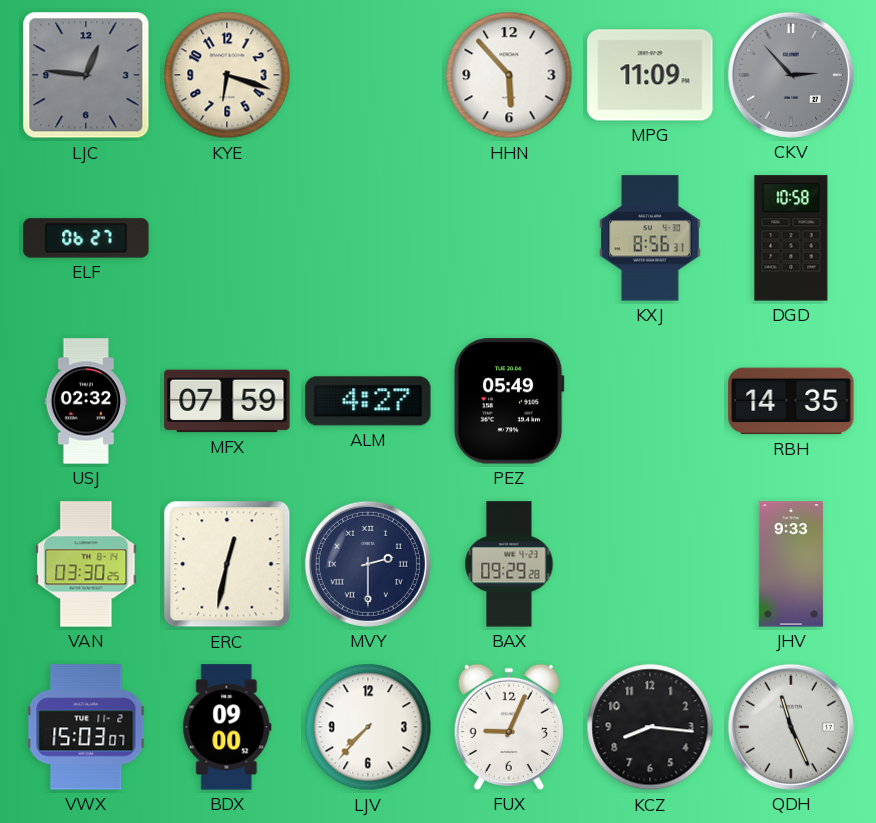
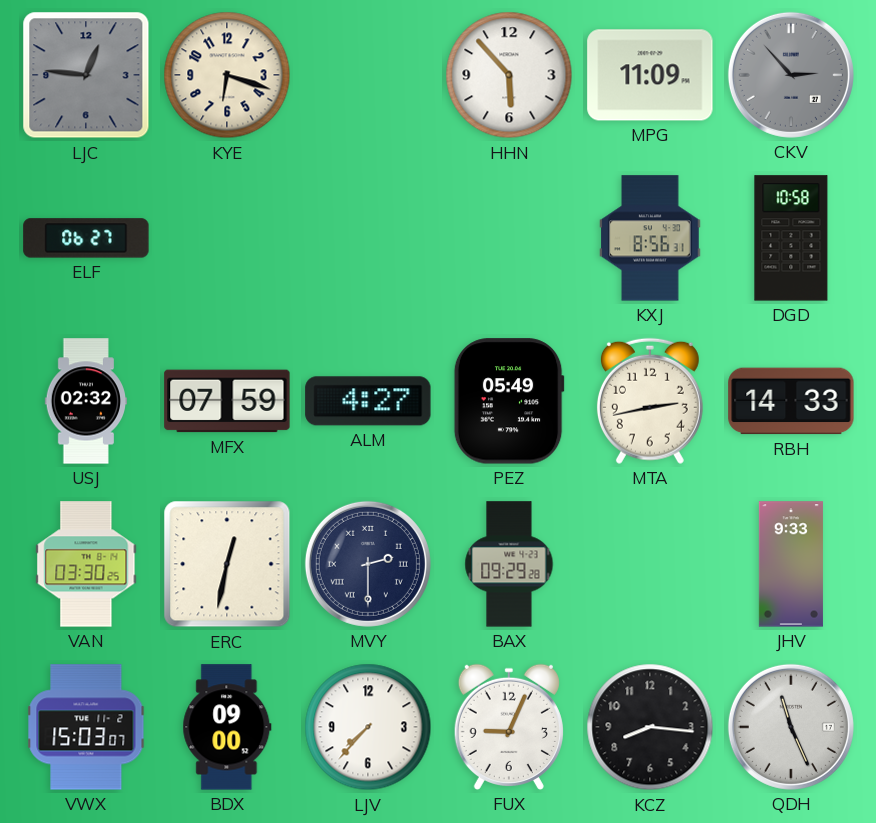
MTA: none -> 2:43 (650, 401)
RBH: 14:35 -> 14:33 (791, 401)
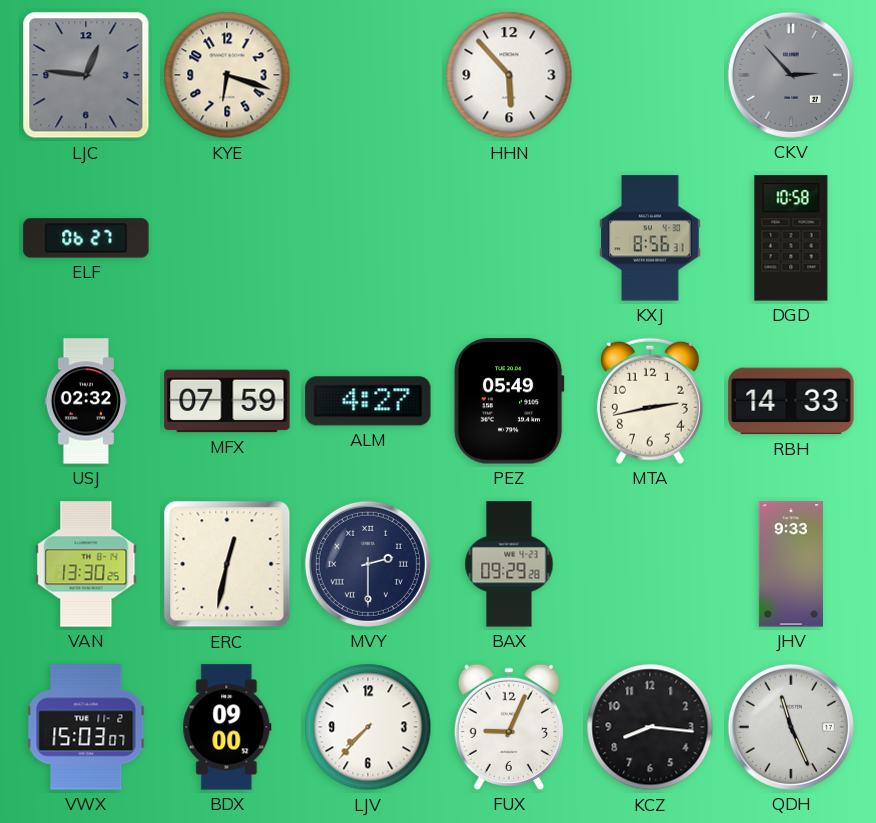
MPG: 11:09 -> none (650, 75)
VAN: 03:30 -> 13:30 (86, 564)
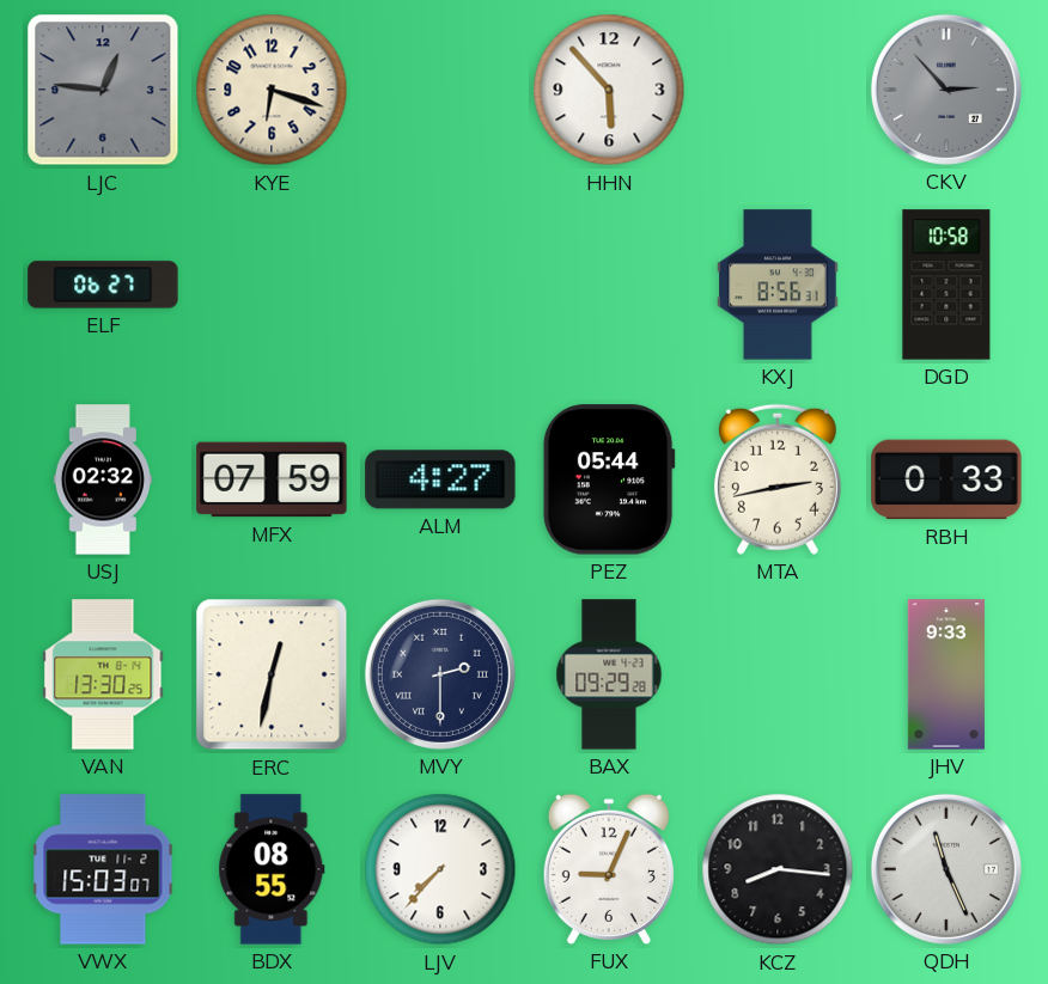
PEZ: 05:49 -> 05:44 (609, 479)
RBH: 14:33 -> 0:33 (946, 479)
BDX: 09:00 -> 08:55 (272, 869)
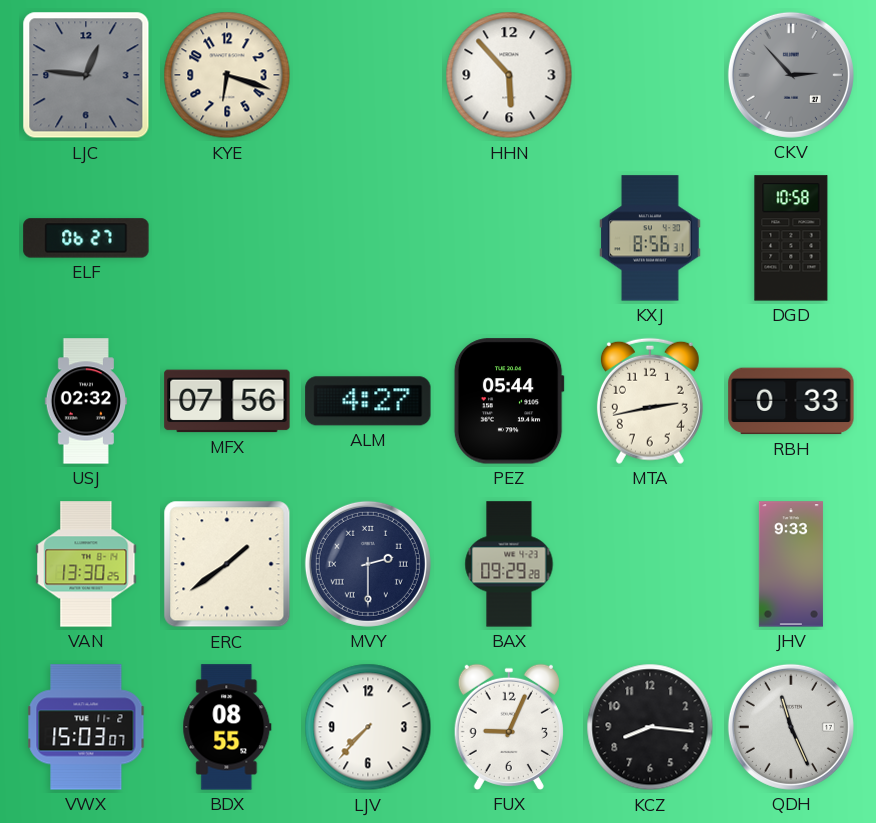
MFX: 07:59 -> 07:56 (227, 401)
ERC: 12:32 -> 1:39 (227, 564)
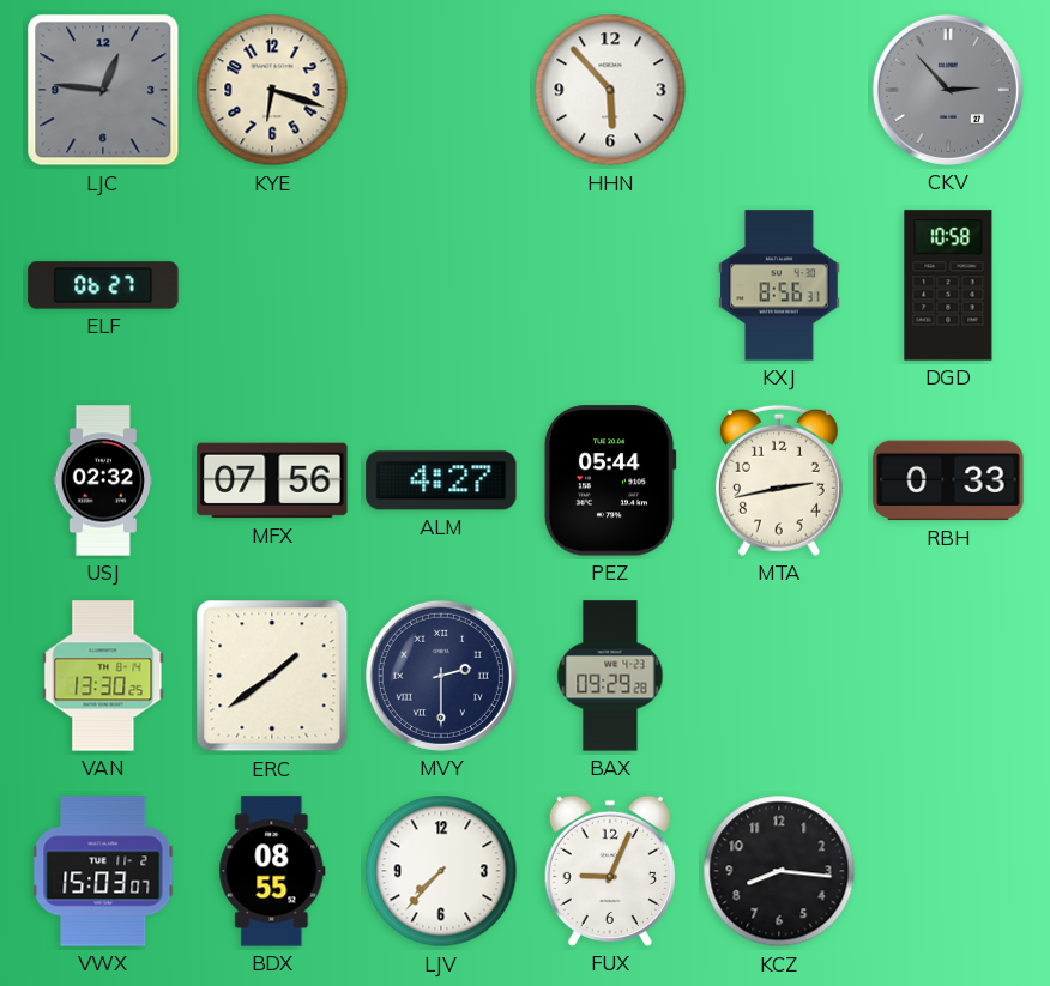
JHV: 9:33 -> none (791, 564)
QDH: 11:26 -> none (791, 727)
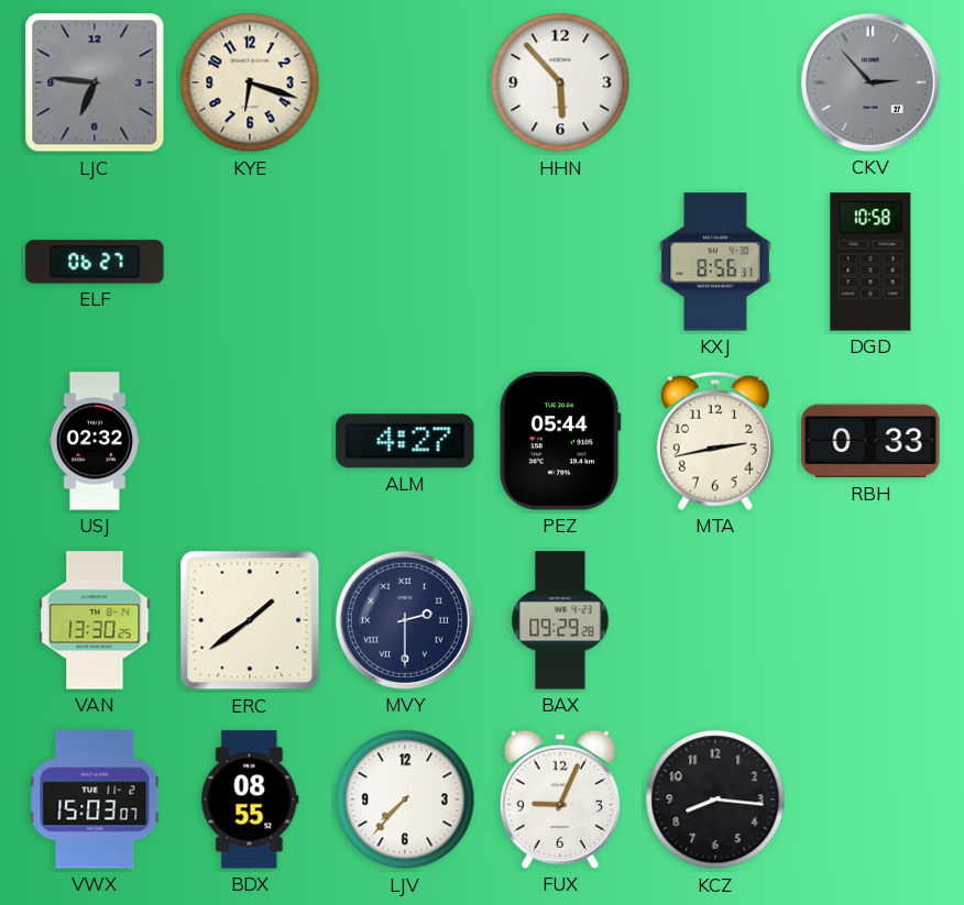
LJC: 12:46 -> 6:46 (95, 82)
MFX: 07:56 -> none (272, 480)
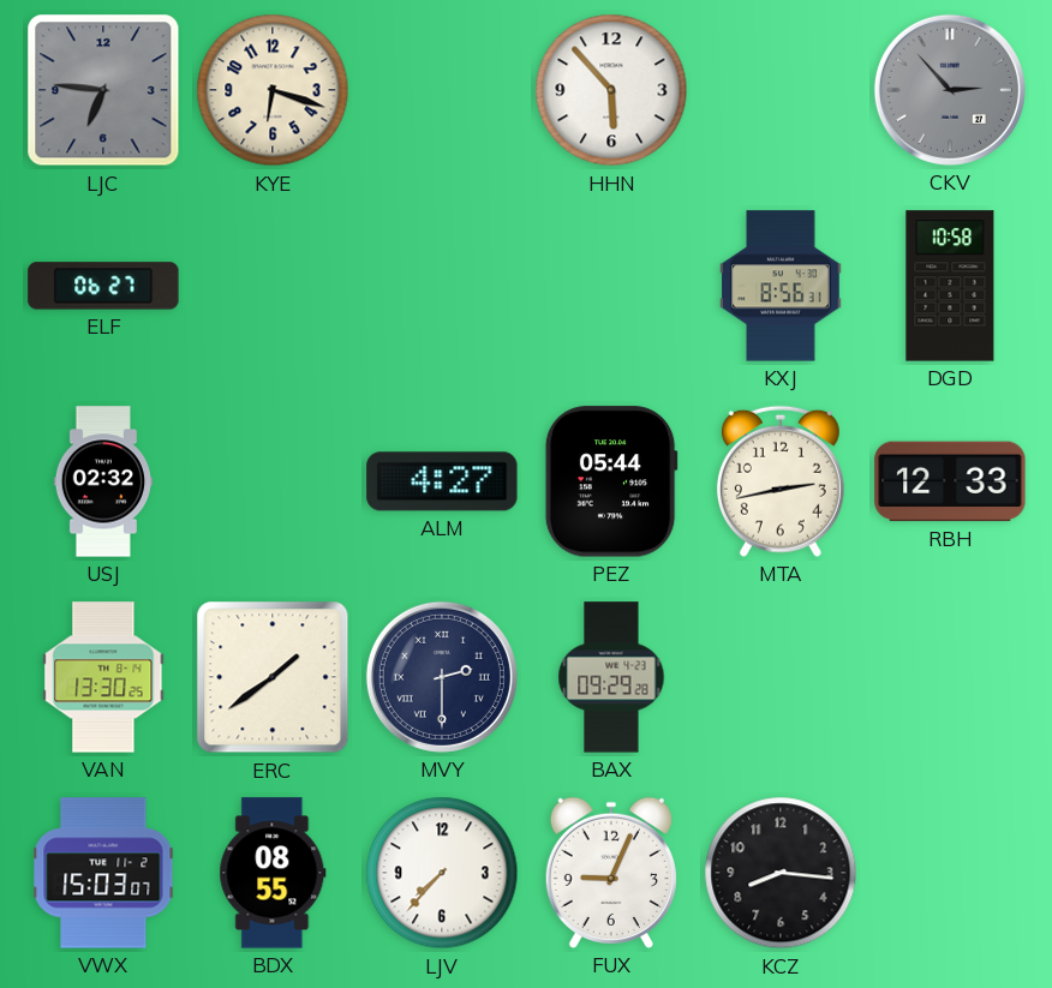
RBH: 0:33 -> 12:33 (950, 481)
